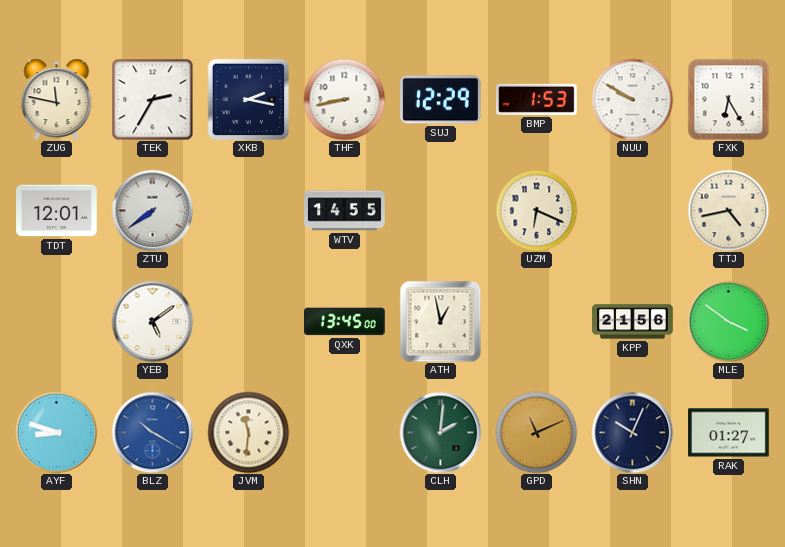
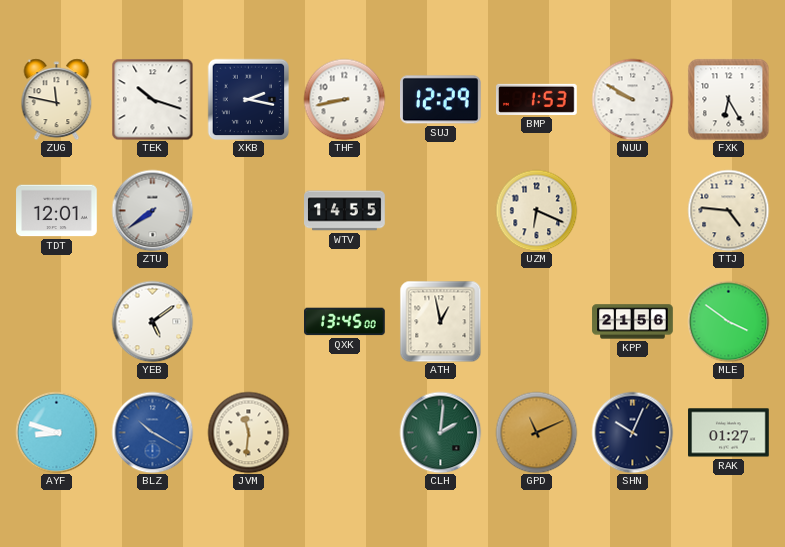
TEK: 2:35 -> 10:18 (152, 99)
TTJ: 4:43 -> 4:46 (728, 210)
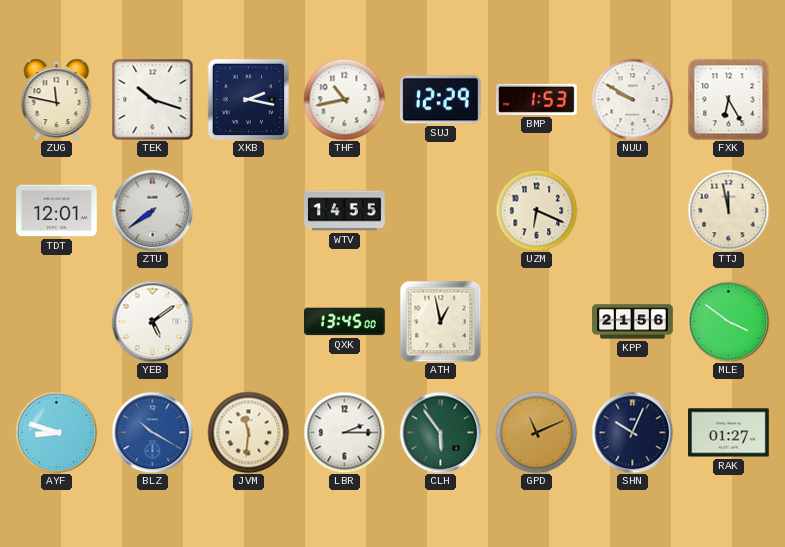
THF: 8:43 -> 10:43 (344, 99)
TTJ: 4:46 -> 11:58 (728, 210)
LBR: none -> 2:15 (344, 432)
CLH: 2:01 -> 5:54 (440, 432)
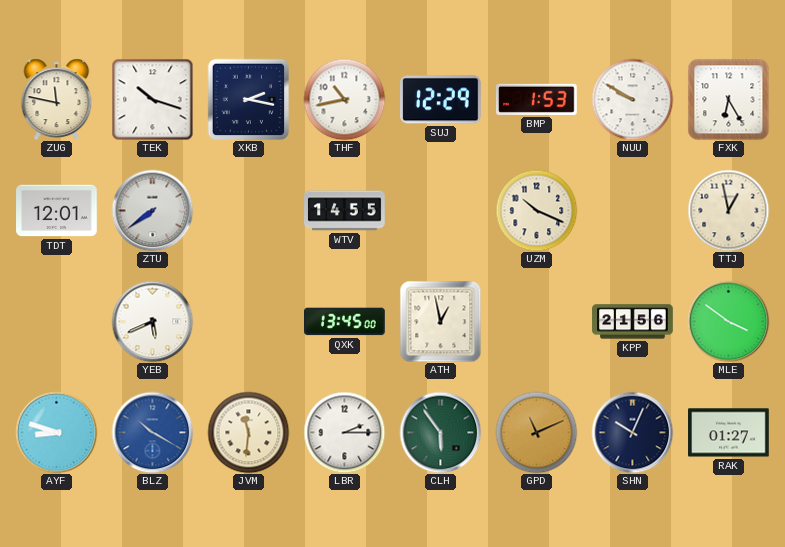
UZM: 6:19 -> 10:19 (536, 210)
TTJ: 11:58 -> 12:58 (728, 210)
YEB: 5:09 -> 5:41 (152, 321)
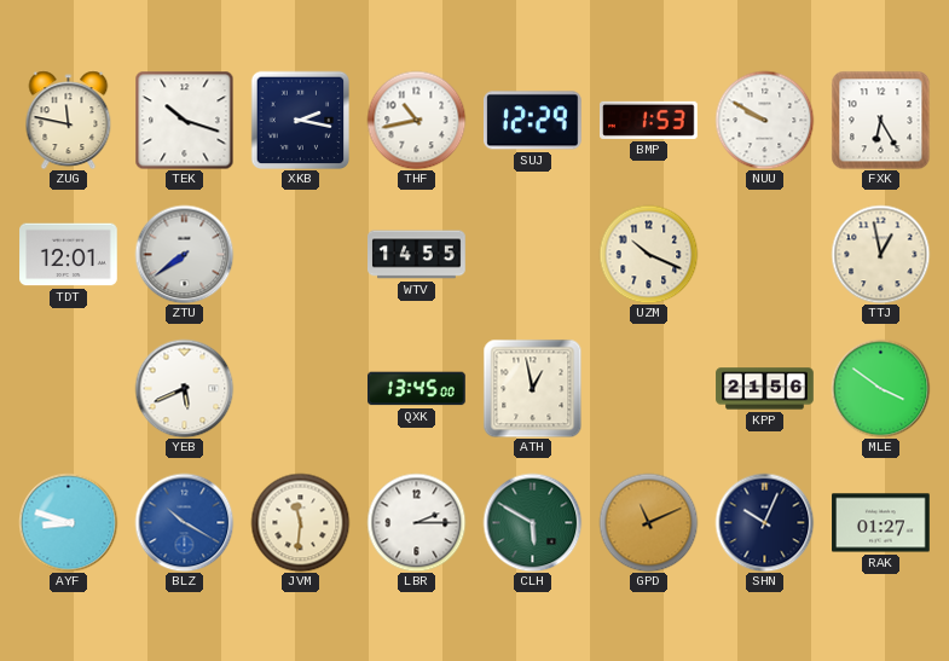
CLH: 5:54 -> 5:50 (532, 522)
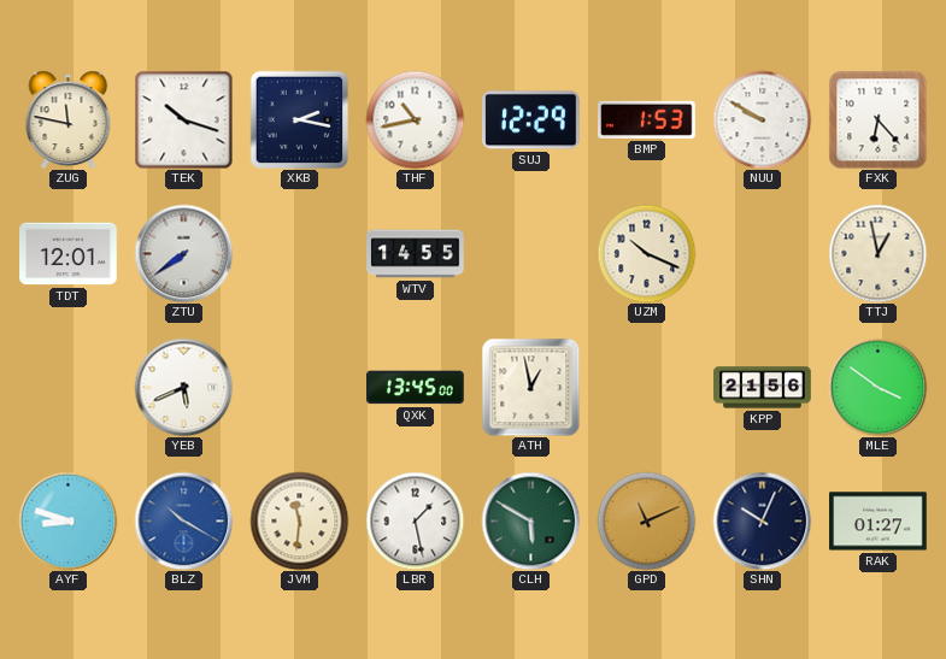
FXK: 6:25 -> 6:23 (877, 119)
LBR: 2:15 -> 1:28 (415, 520)
